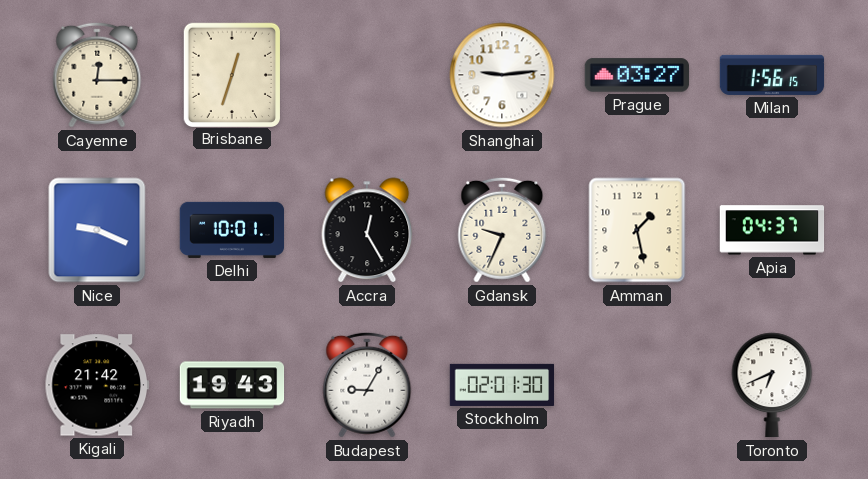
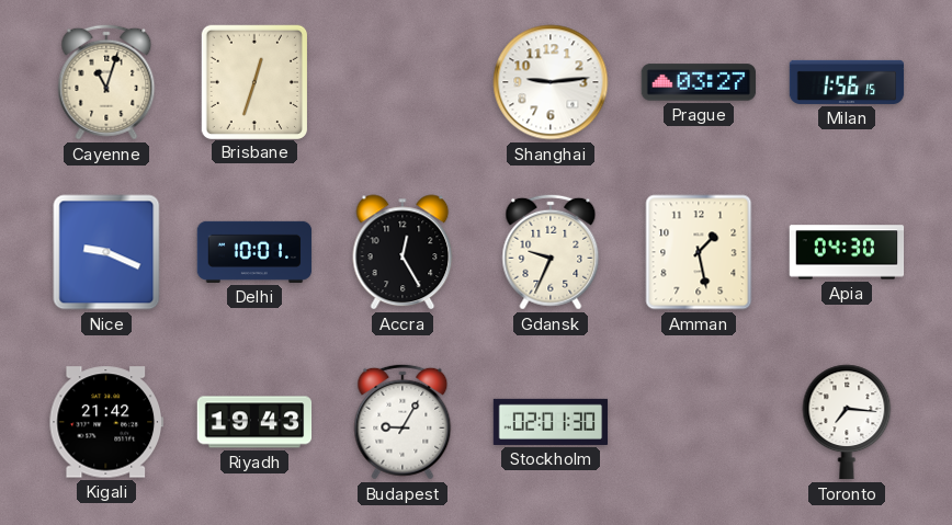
Cayenne: 12:15 -> 11:03 (106, 82)
Apia: 04:37 -> 04:30 (847, 252)
Toronto: 6:41 -> 7:16 (847, 422)
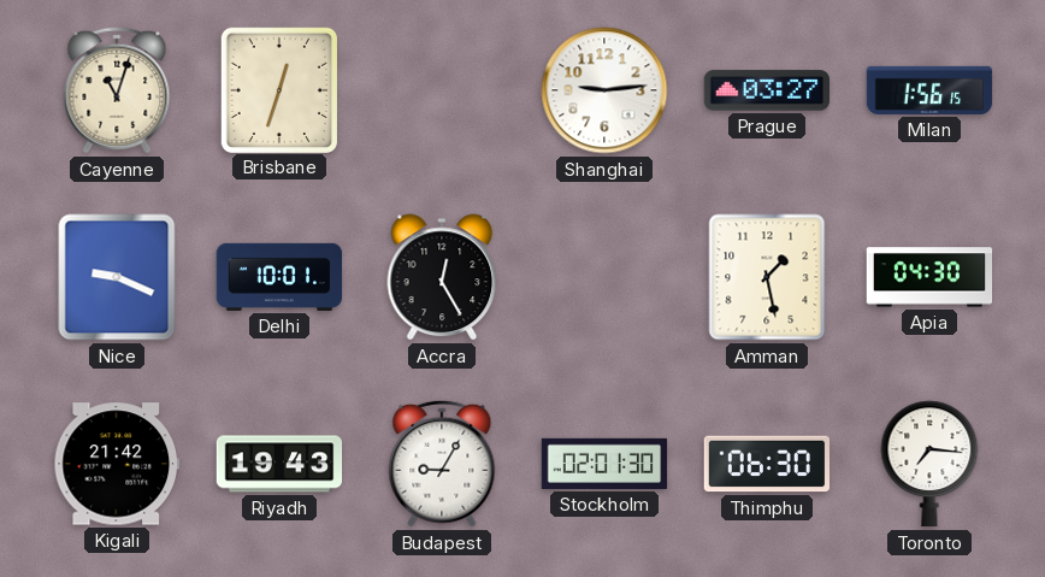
Gdansk: 9:34 -> none (551, 252)
Thimphu: none -> 06:30 (767, 464)
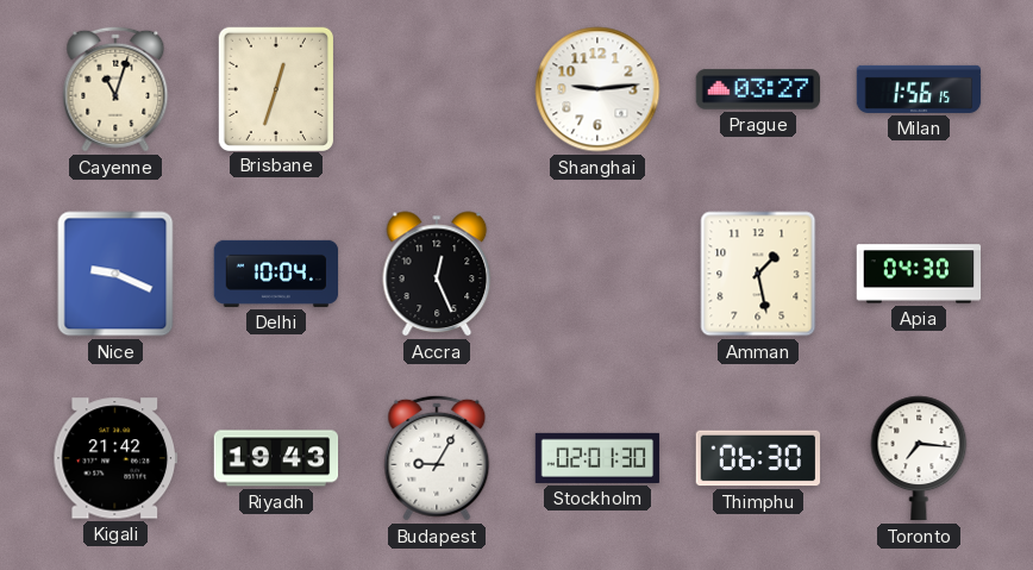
Delhi: 10:01 -> 10:04 (276, 274)
Accra: 12:25 -> 12:26 (437, 274)
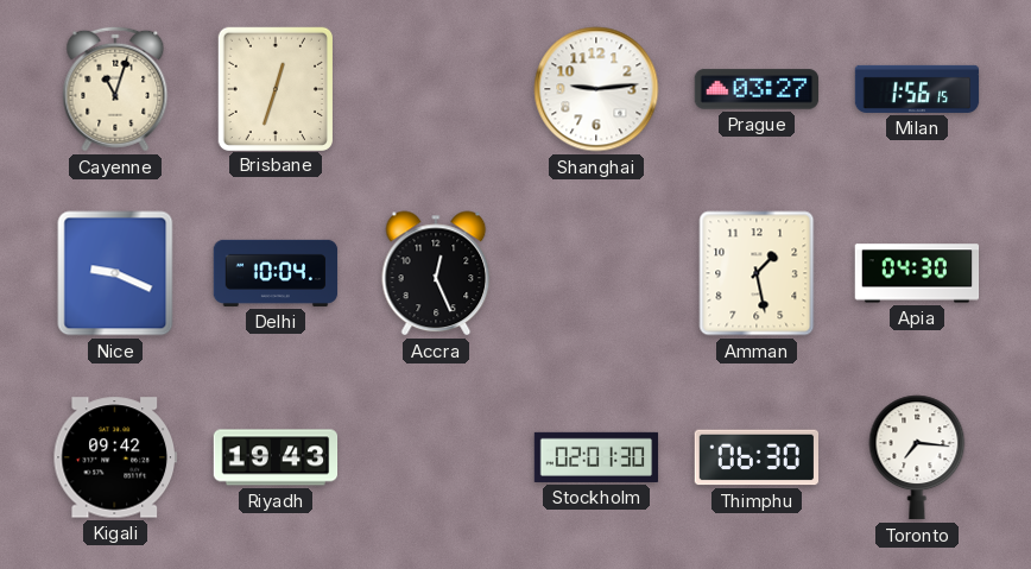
Kigali: 21:42 -> 09:42 (114, 457)
Budapest: 9:05 -> none (437, 458)
